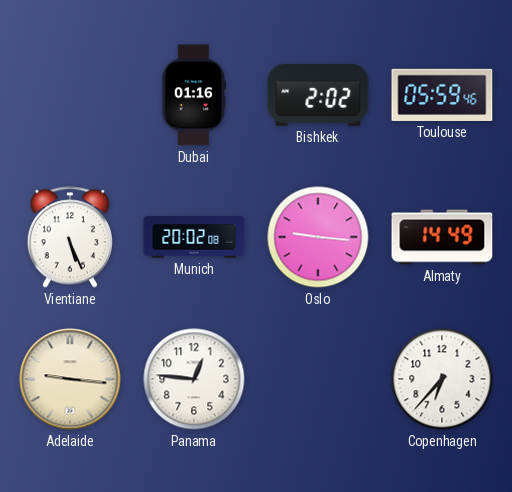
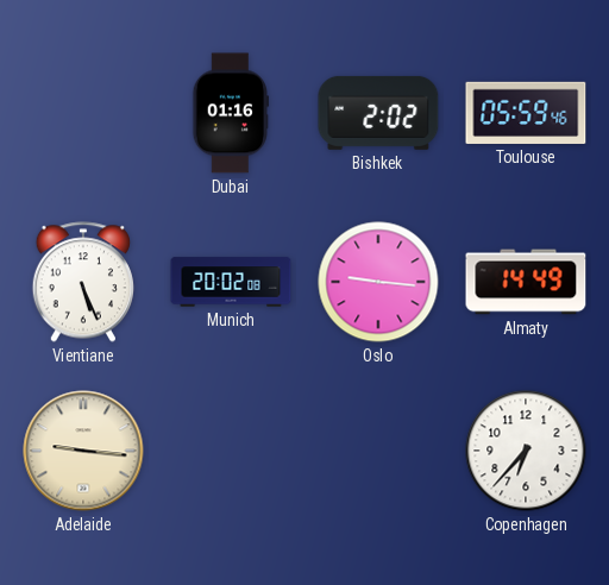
Panama: 12:46 -> none (194, 379)
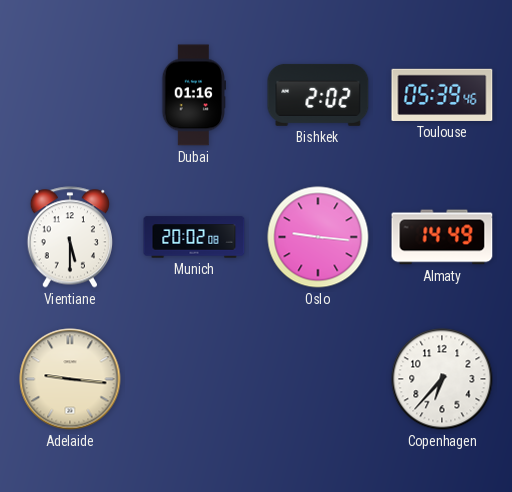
Toulouse: 05:59 -> 05:39 (442, 95)
Vientiane: 5:26 -> 5:30 (69, 237)
